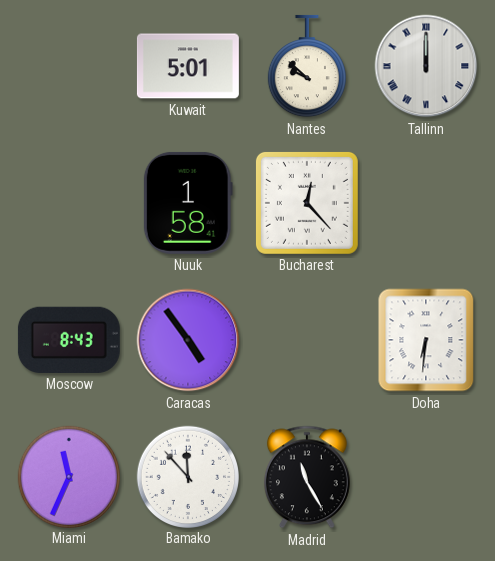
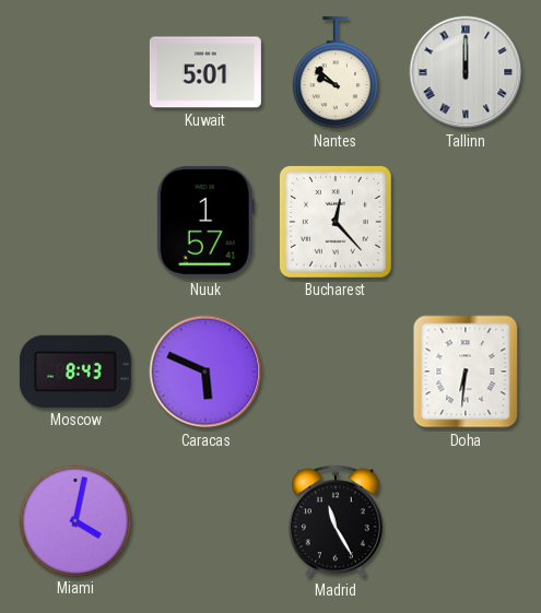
Nuuk: 1:58 -> 1:57 (205, 222)
Caracas: 4:54 -> 5:49 (205, 372)
Miami: 11:34 -> 4:02 (74, 520)
Bamako: 11:53 -> none (187, 476)
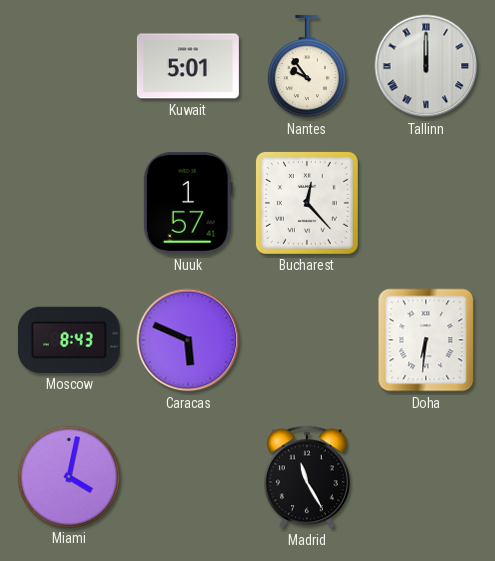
Nantes: 9:52 -> 9:54 (307, 66)
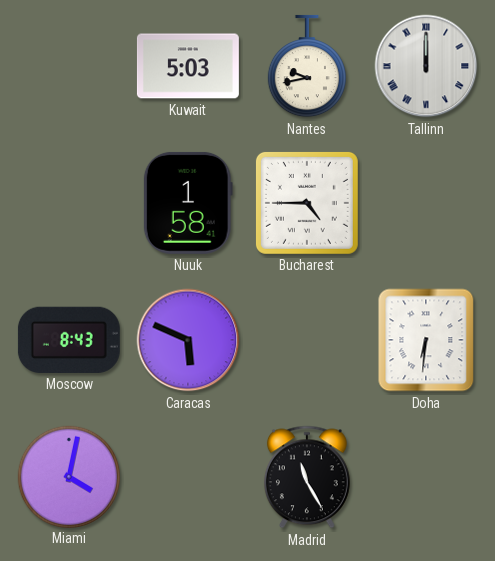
Kuwait: 5:01 -> 5:03 (188, 66)
Nantes: 9:54 -> 9:43 (307, 66)
Nuuk: 1:57 -> 1:58 (188, 203)
Bucharest: 12:23 -> 4:45 (307, 203)
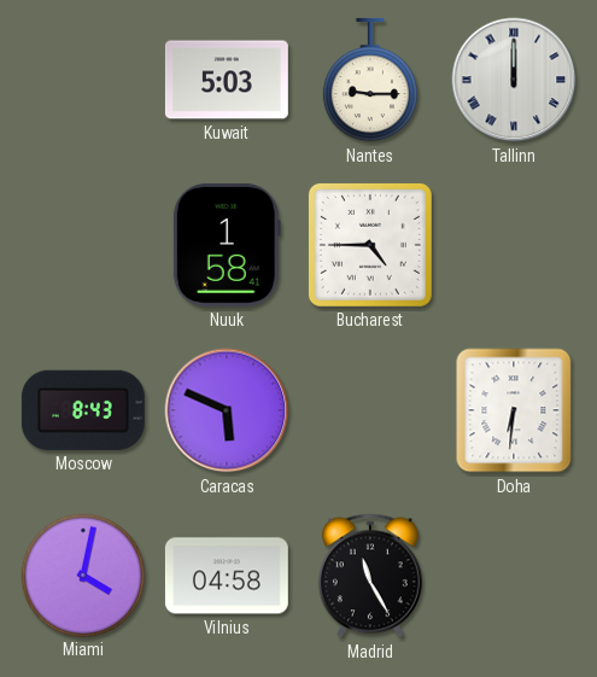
Nantes: 9:43 -> 9:15 (370, 80)
Vilnius: none -> 04:58 (227, 576)
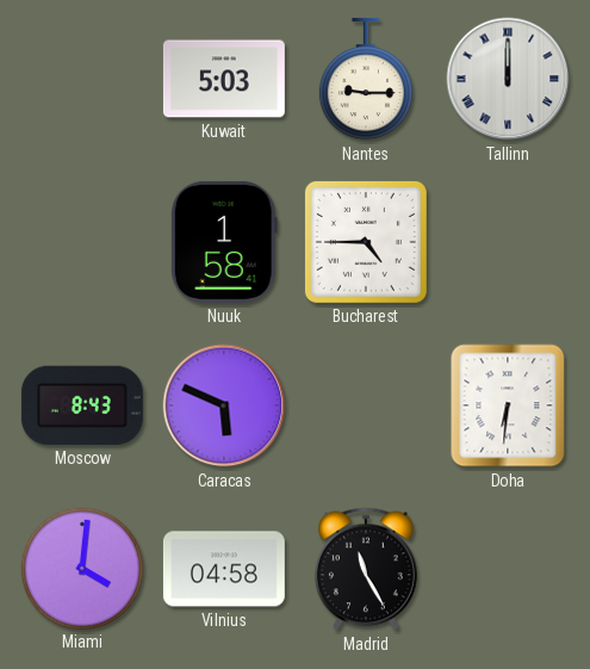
Miami: 4:02 -> 4:01 (81, 568)
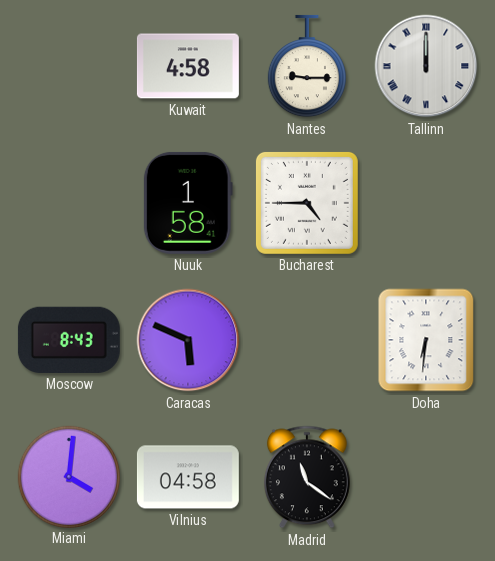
Kuwait: 5:03 -> 4:58 (188, 66)
Madrid: 11:25 -> 11:21 (307, 477)
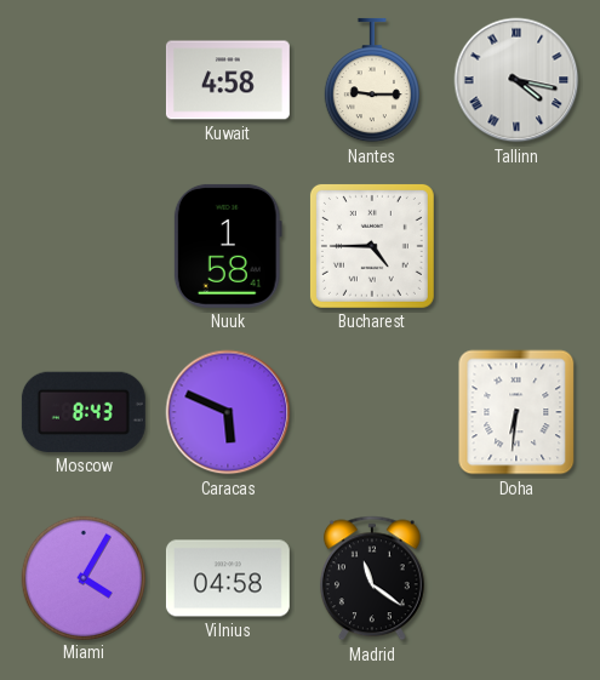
Tallinn: 12:00 -> 4:17 (516, 80)
Miami: 4:01 -> 4:05 (82, 577)
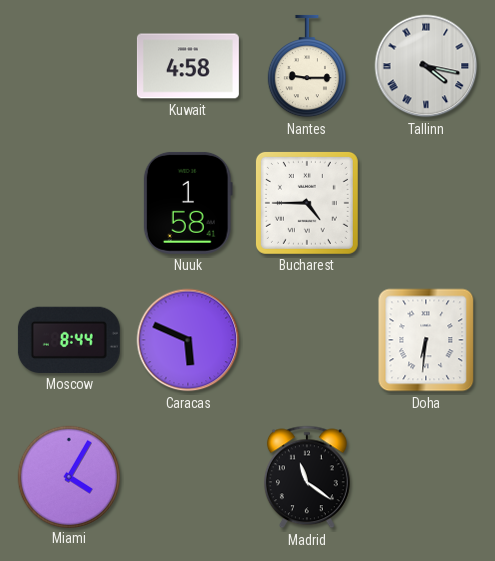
Moscow: 8:43 -> 8:44 (69, 340)
Vilnius: 04:58 -> none (228, 578)
